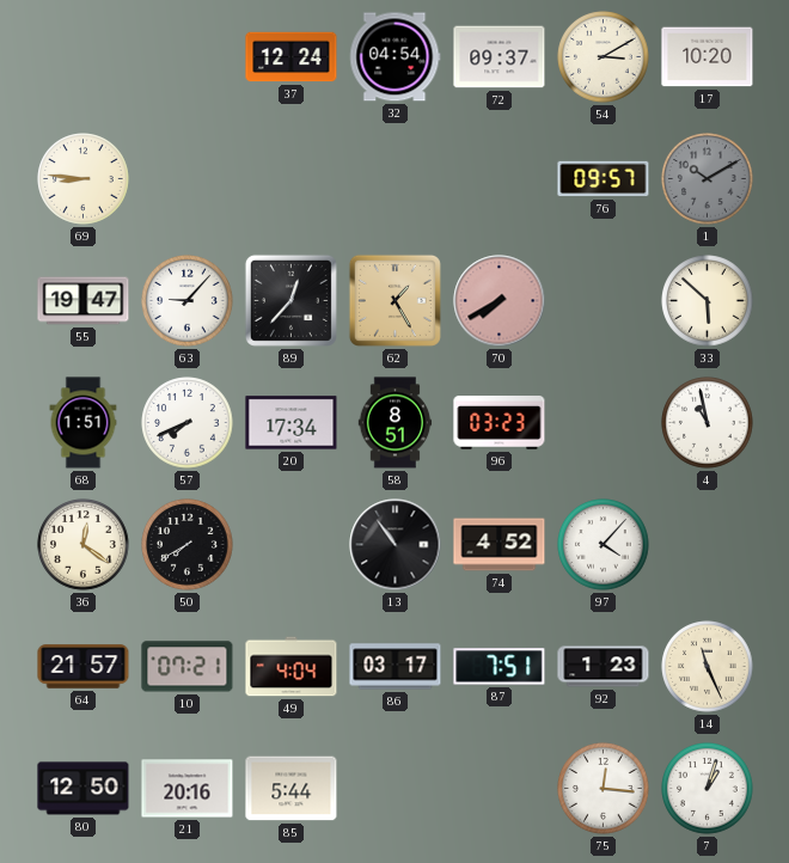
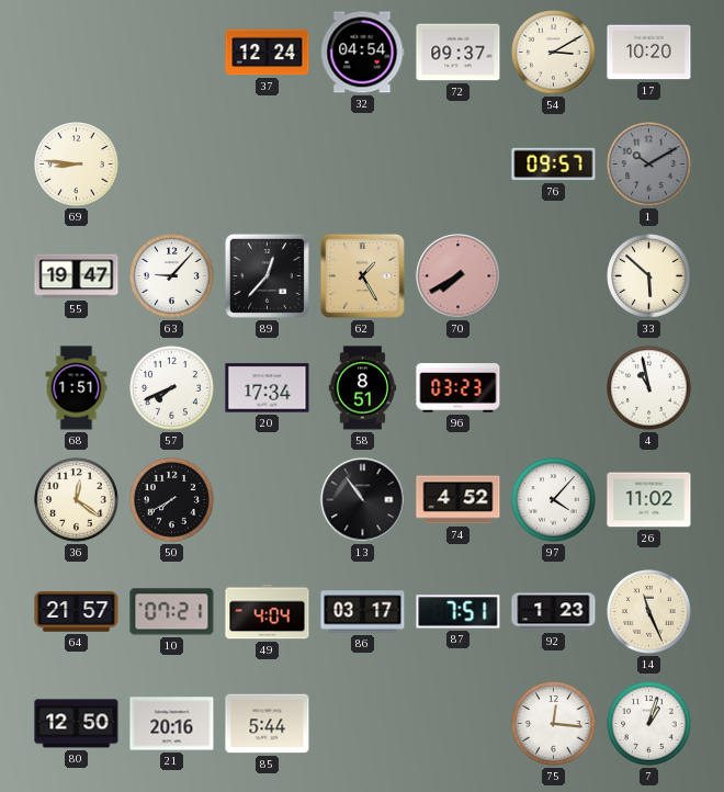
26: none -> 11:02 (649, 500)
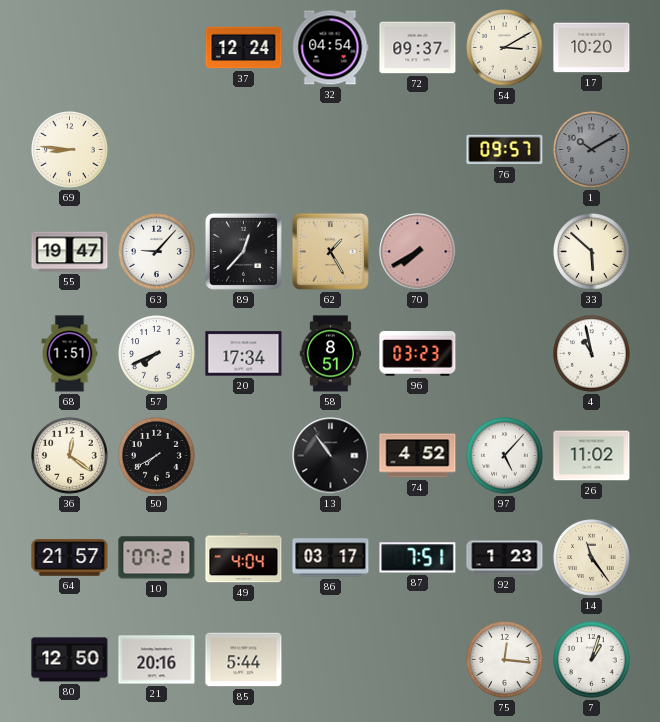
97: 4:07 -> 5:07 (505, 456)
14: 11:26 -> 11:24 (592, 558)
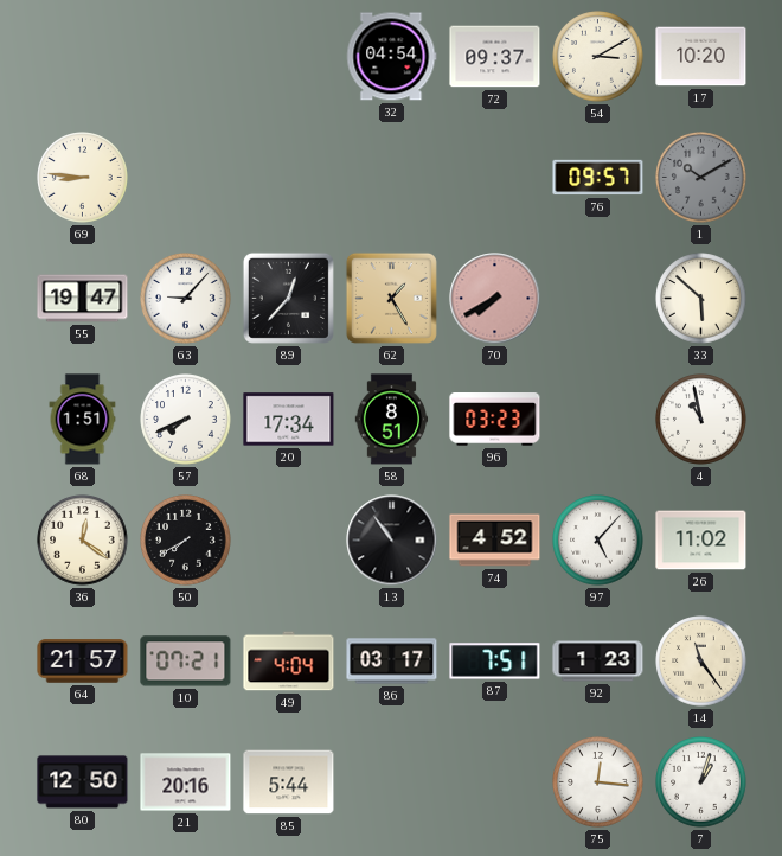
37: 12:24 -> none (244, 48)
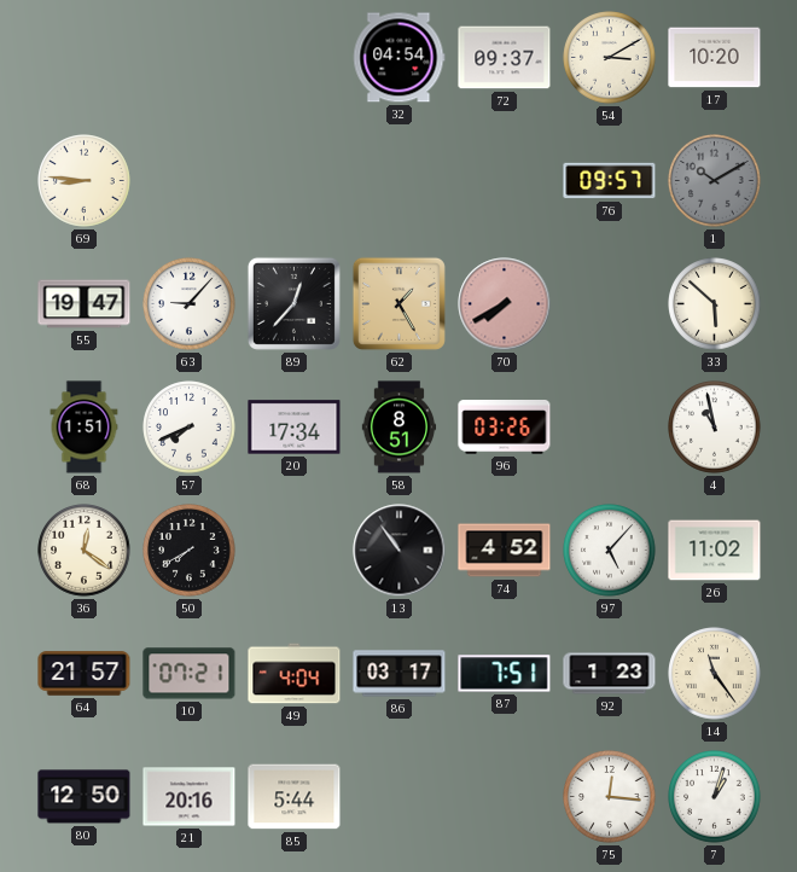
96: 03:23 -> 03:26 (505, 428)
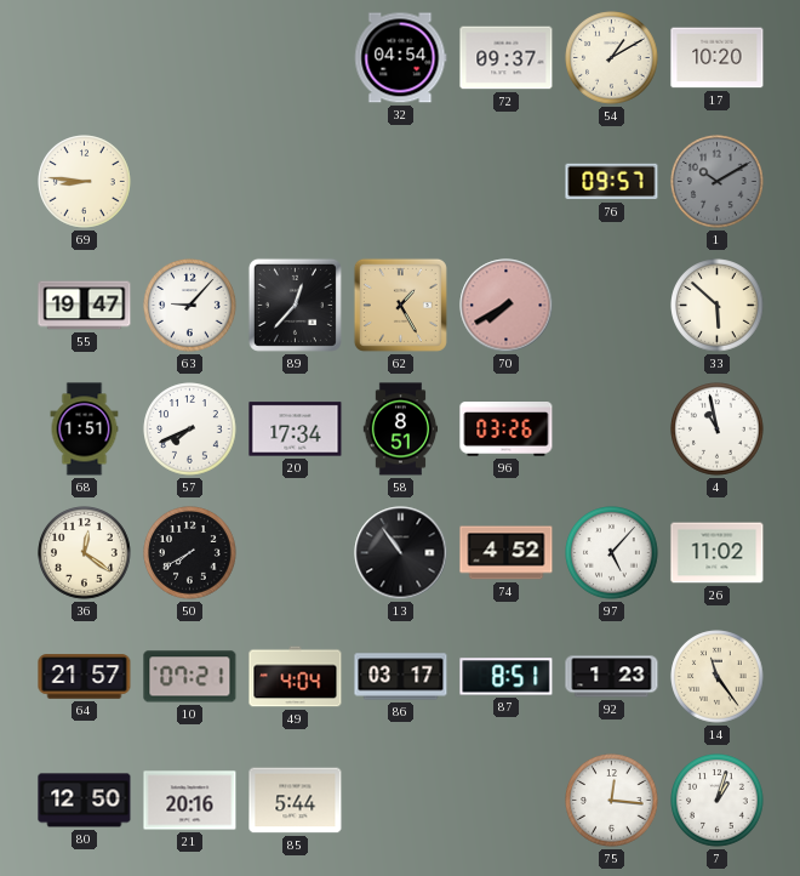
54: 3:10 -> 1:10 (612, 58)
87: 7:51 -> 8:51 (507, 677)
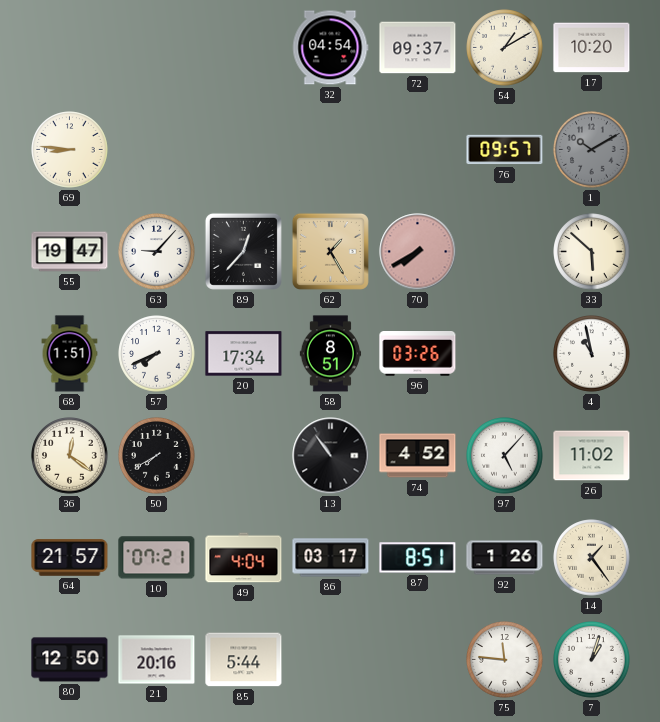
92: 1:23 -> 1:26 (505, 558)
14: 11:24 -> 1:24 (592, 558)
75: 12:16 -> 11:46 (505, 660)
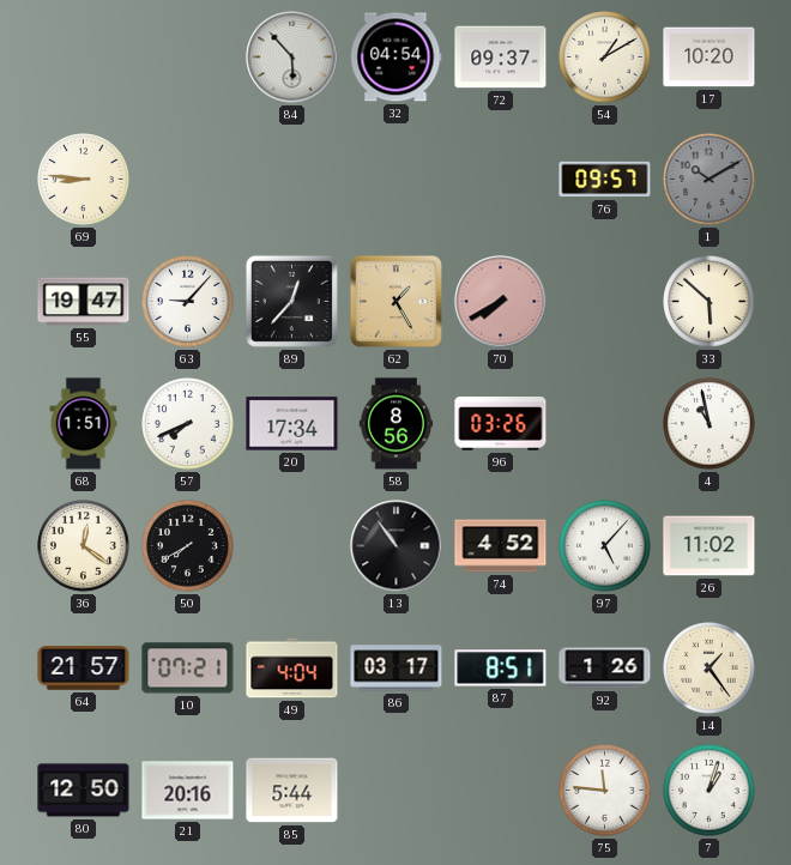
84: none -> 5:53 (292, 58)
58: 8:51 -> 8:56 (397, 424)
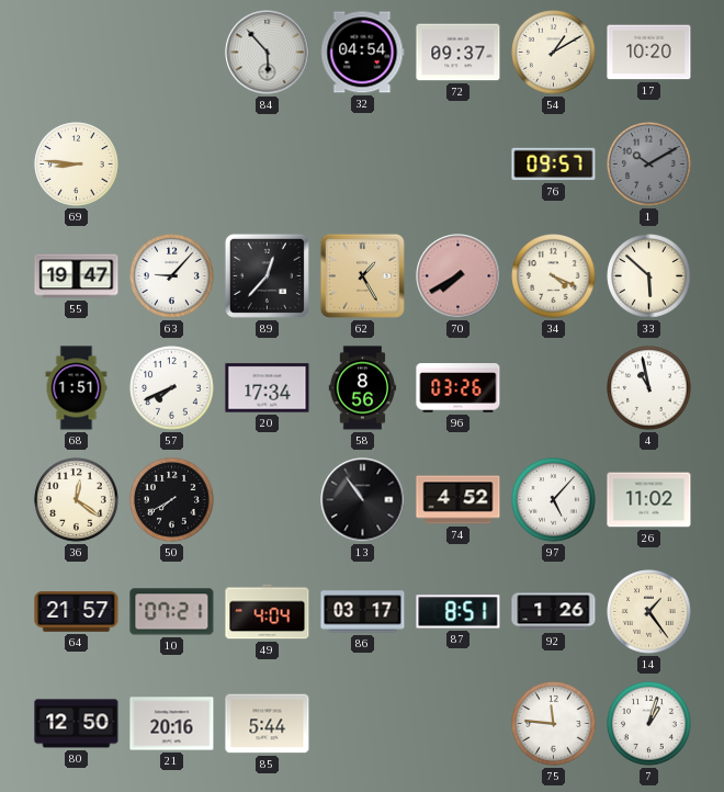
34: none -> 4:19 (554, 276)
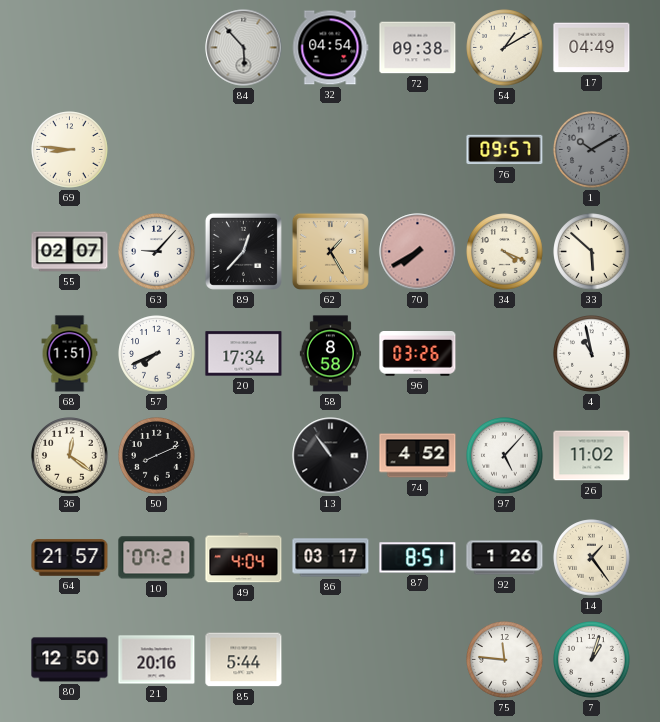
72: 09:37 -> 09:38 (418, 48)
17: 10:20 -> 04:49 (592, 48)
55: 19:47 -> 02:07 (70, 252)
58: 8:56 -> 8:58 (331, 354)
50: 7:40 -> 8:11 (157, 456)
